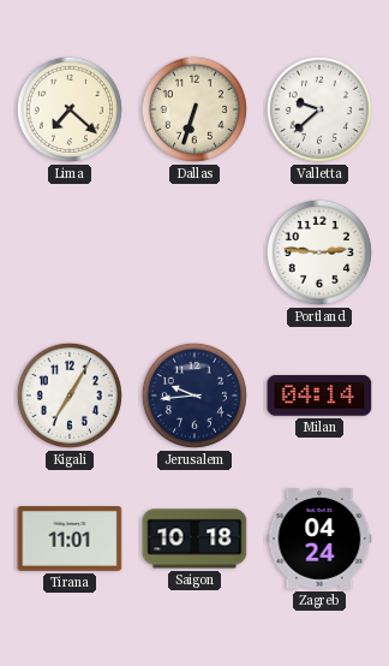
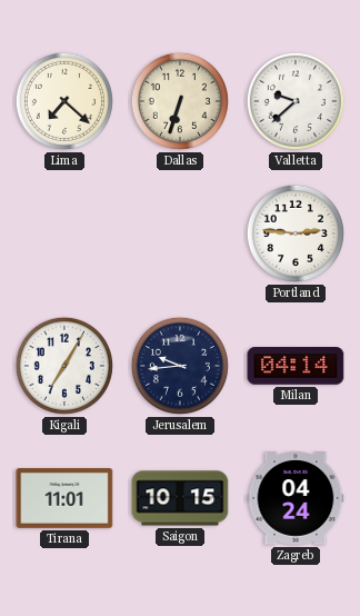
Saigon: 10:18 -> 10:15 (180, 498)
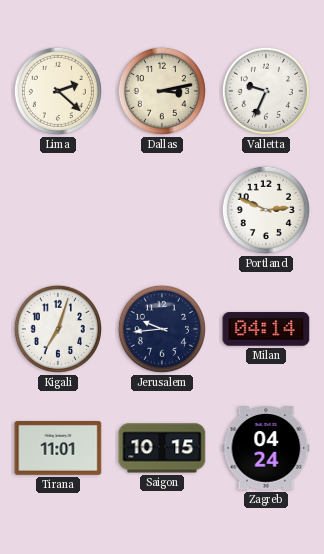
Lima: 7:22 -> 2:22 (58, 91)
Dallas: 6:33 -> 3:13 (162, 91)
Valletta: 9:38 -> 9:34 (266, 91)
Portland: 2:46 -> 2:49 (266, 210)
Kigali: 7:05 -> 7:03 (58, 329)
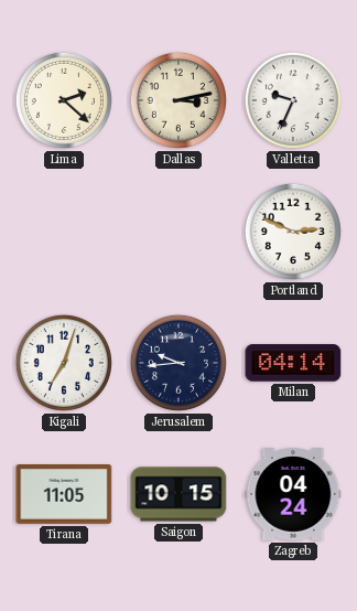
Tirana: 11:01 -> 11:05 (64, 495)
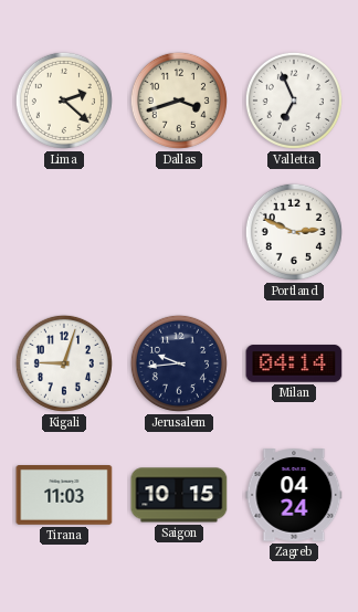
Dallas: 3:13 -> 3:42 (179, 101)
Valletta: 9:34 -> 6:56 (294, 101)
Kigali: 7:03 -> 9:03 (64, 363)
Tirana: 11:05 -> 11:03 (64, 496)
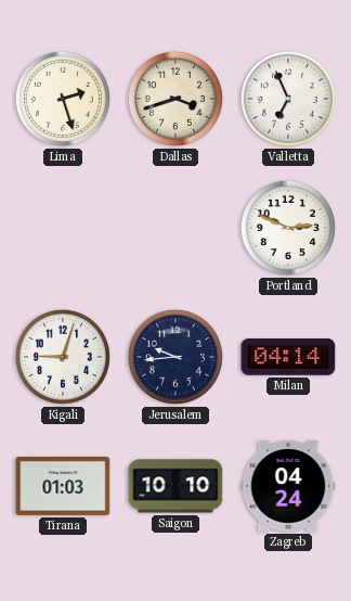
Lima: 2:22 -> 2:27 (63, 99)
Tirana: 11:03 -> 01:03 (63, 487)
Saigon: 10:15 -> 10:10 (175, 486)
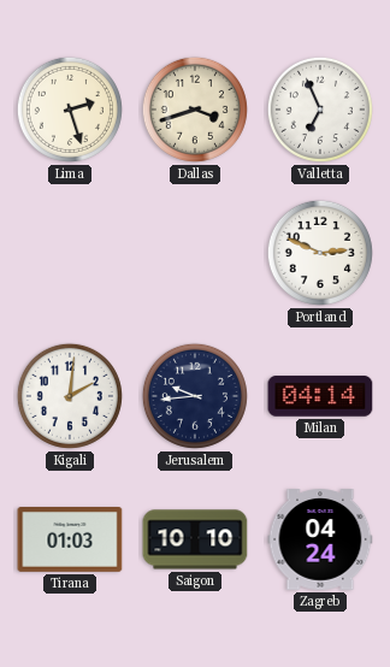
Kigali: 9:03 -> 2:01 (70, 396)
